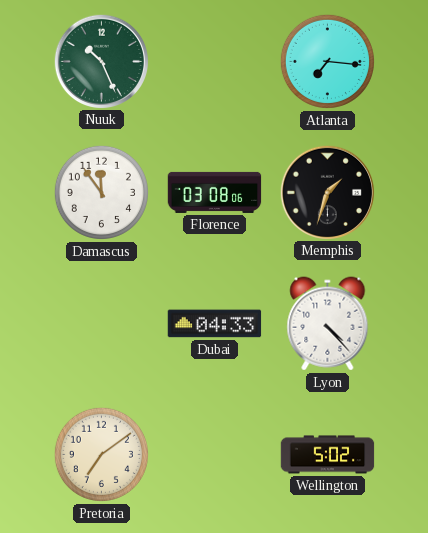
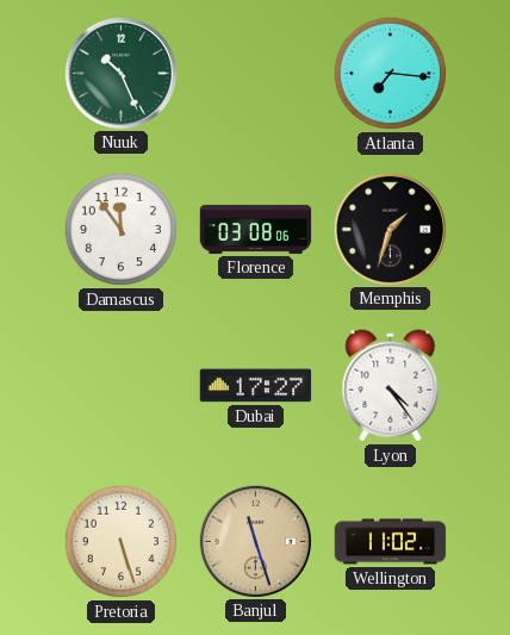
Dubai: 04:33 -> 17:27 (256, 386)
Lyon: 4:23 -> 4:24 (391, 386)
Pretoria: 7:09 -> 5:27 (120, 541)
Banjul: none -> 11:27 (255, 541)
Wellington: 5:02 -> 11:02 (391, 542)
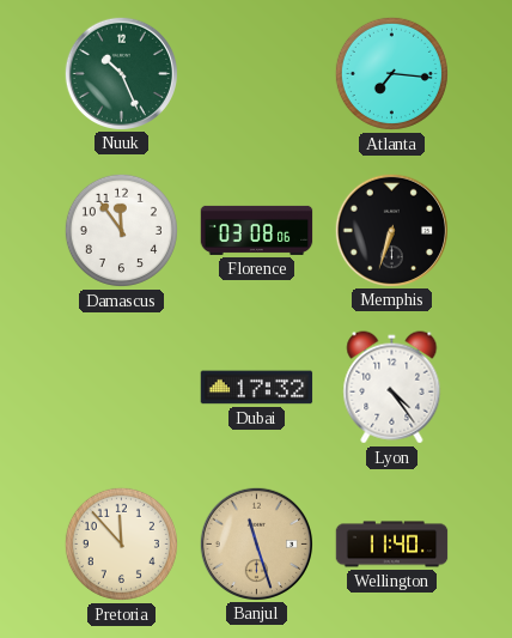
Memphis: 1:33 -> 6:33 (391, 230)
Dubai: 17:27 -> 17:32 (257, 388)
Pretoria: 5:27 -> 11:53 (121, 543)
Wellington: 11:02 -> 11:40 (392, 545)
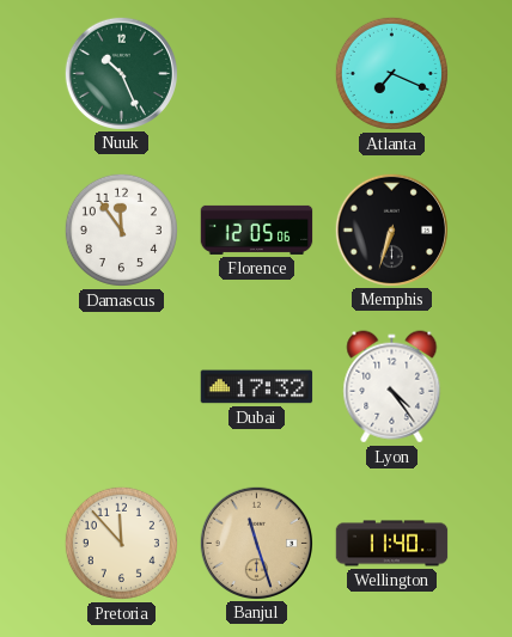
Atlanta: 7:16 -> 7:19 (391, 73)
Florence: 03:08 -> 12:05 (257, 229)
